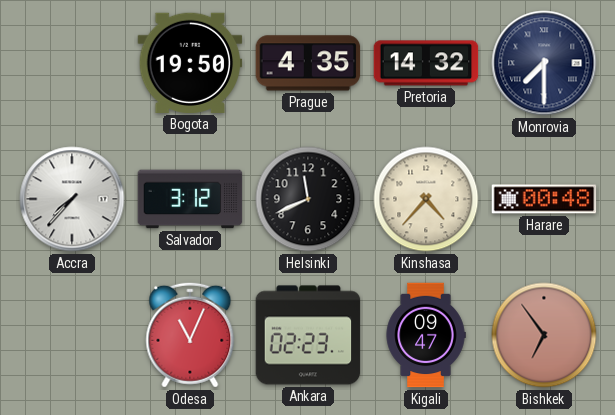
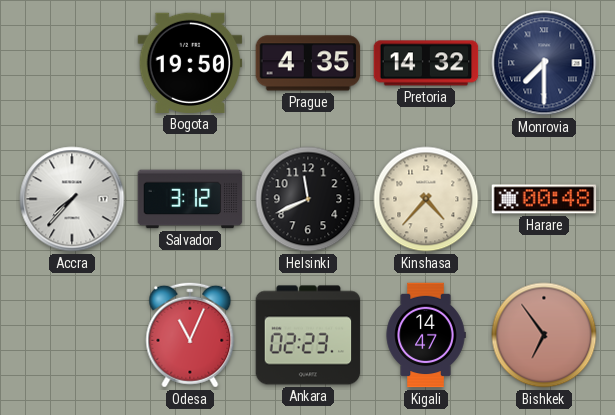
Kigali: 09:47 -> 14:47 (426, 335)
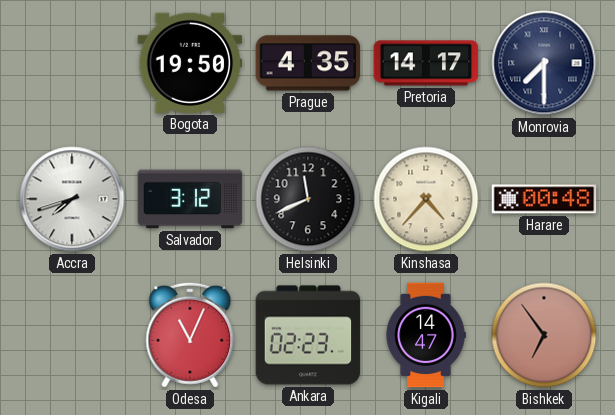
Pretoria: 14:32 -> 14:17 (426, 63)
Accra: 7:37 -> 7:42 (72, 199)
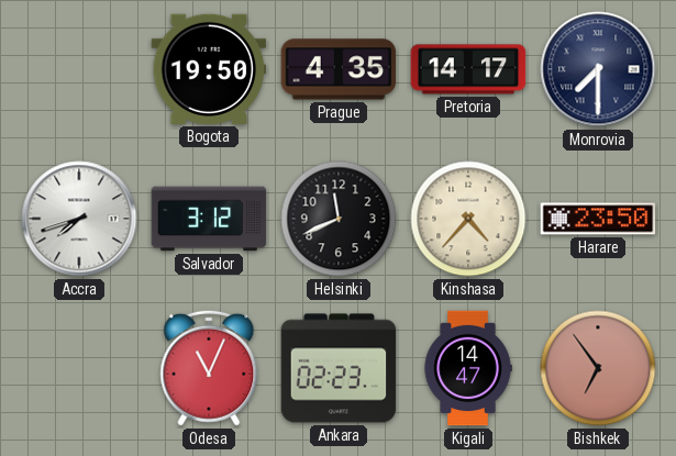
Harare: 00:48 -> 23:50 (598, 219)
